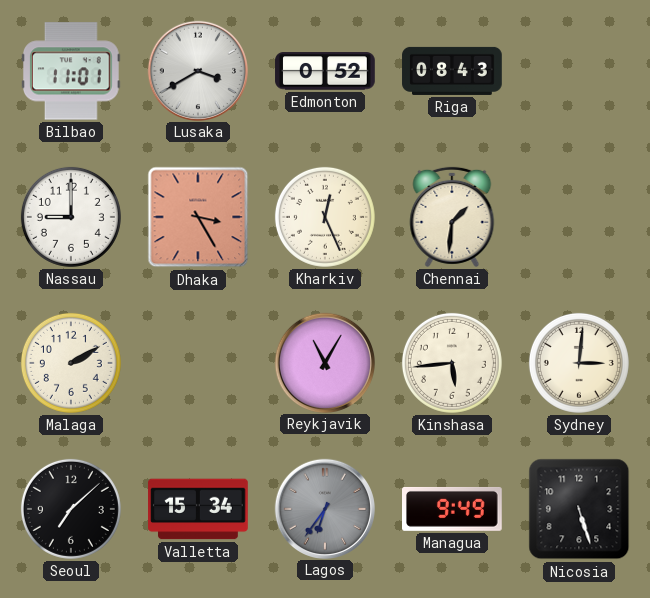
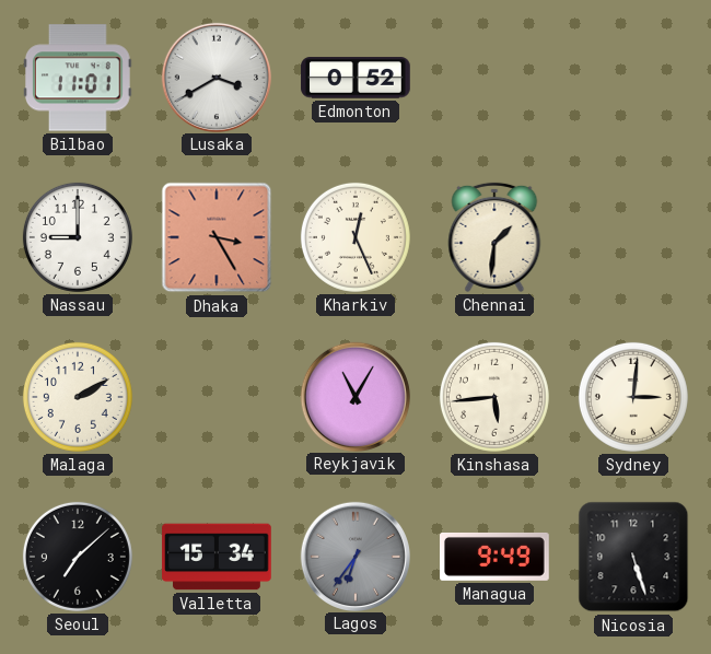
Riga: 08:43 -> none (452, 71)
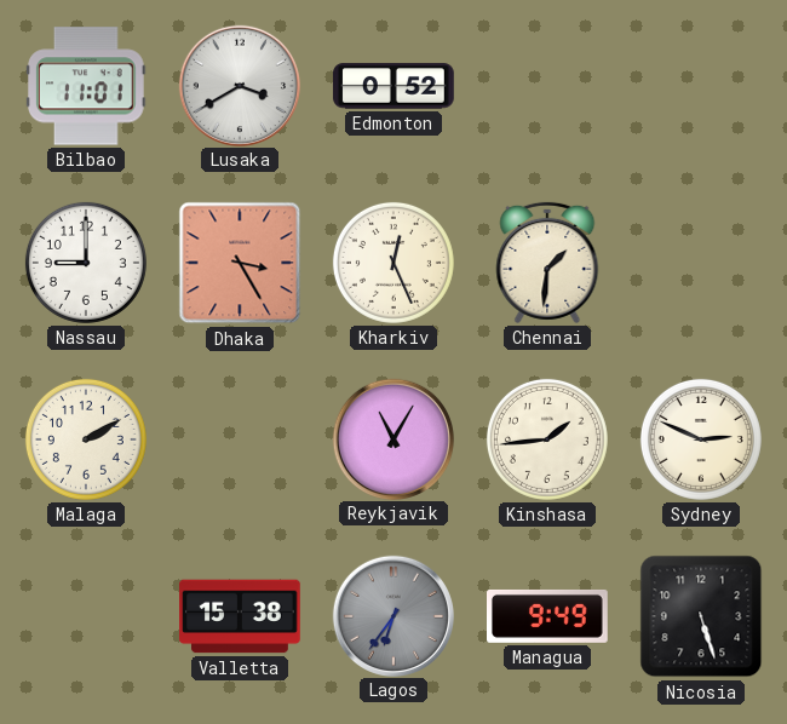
Kinshasa: 5:44 -> 1:44 (547, 439)
Sydney: 3:01 -> 2:49 (701, 439)
Seoul: 7:08 -> none (78, 557)
Valletta: 15:34 -> 15:38 (240, 616)
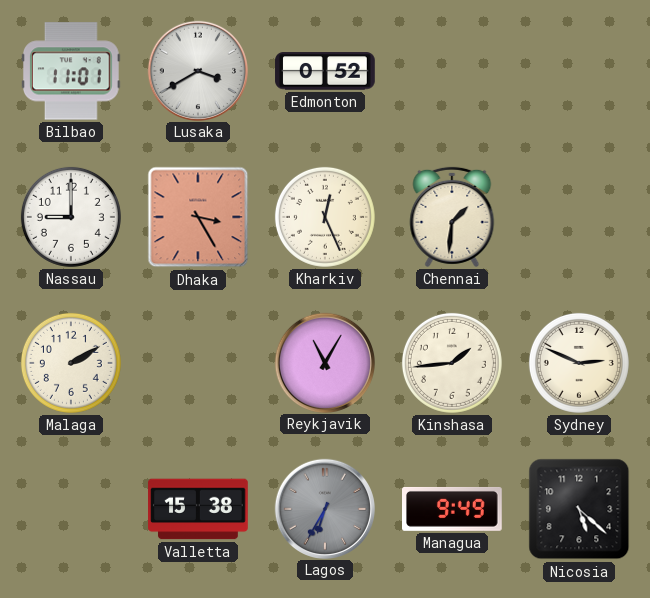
Lagos: 6:36 -> 6:35 (324, 508)
Nicosia: 5:27 -> 5:22 (579, 509)
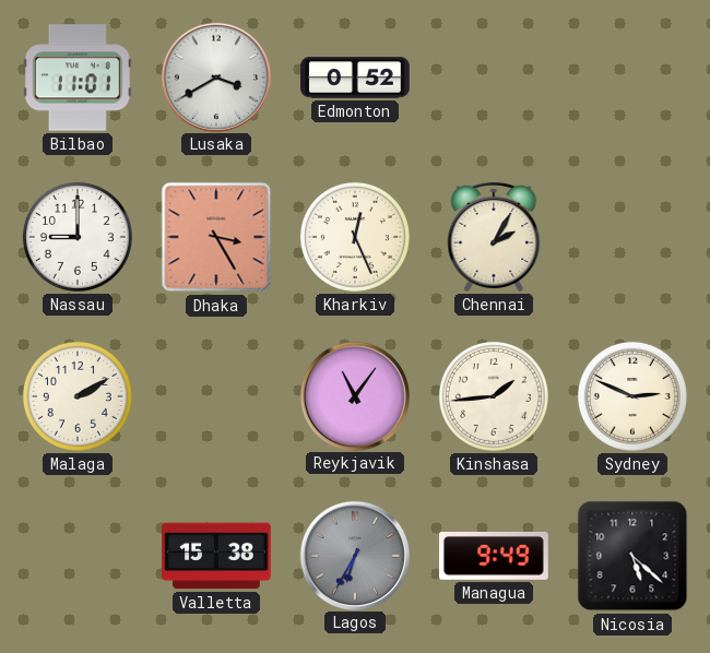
Chennai: 1:31 -> 2:05 (494, 237)
Reykjavik: 11:05 -> 11:06 (354, 395)
